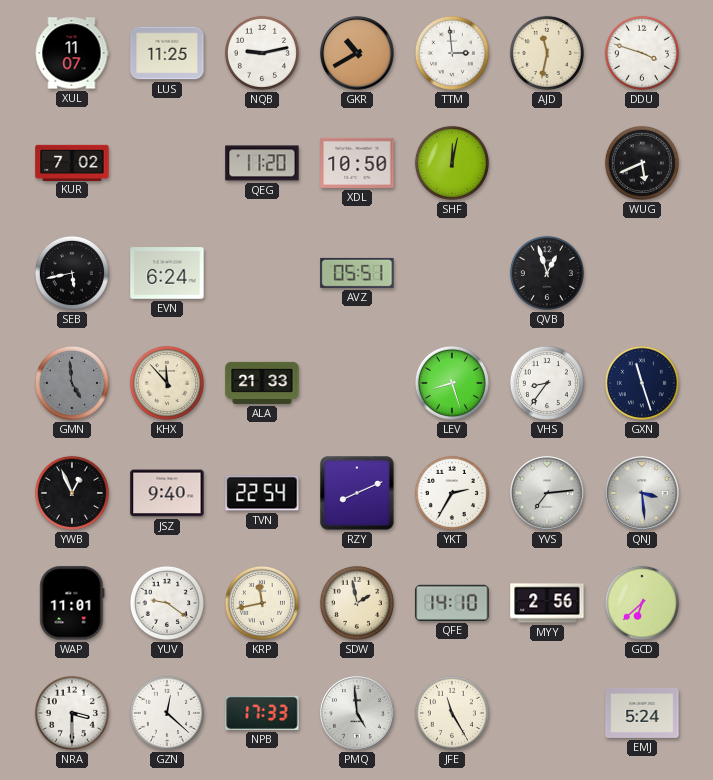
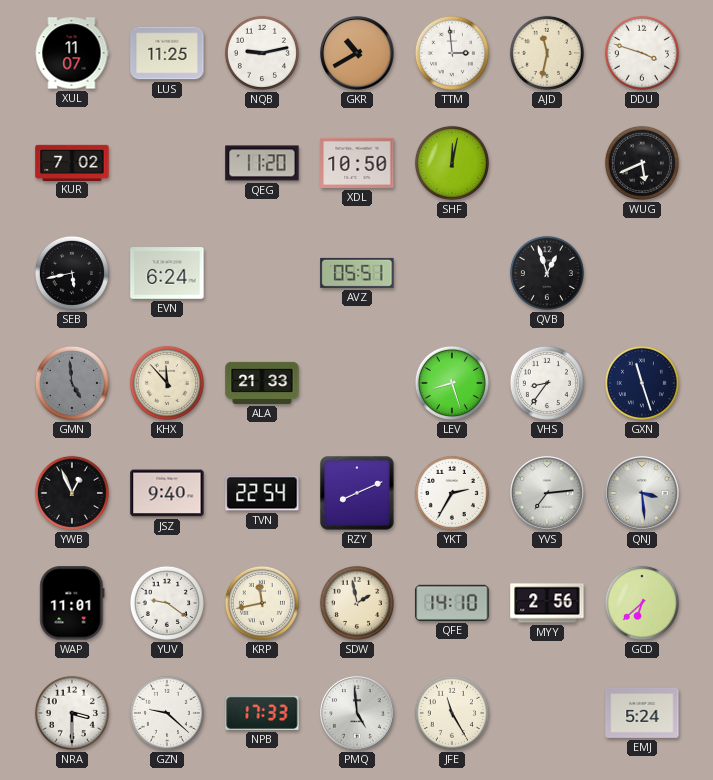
GZN: 12:22 -> 9:22 (167, 713)
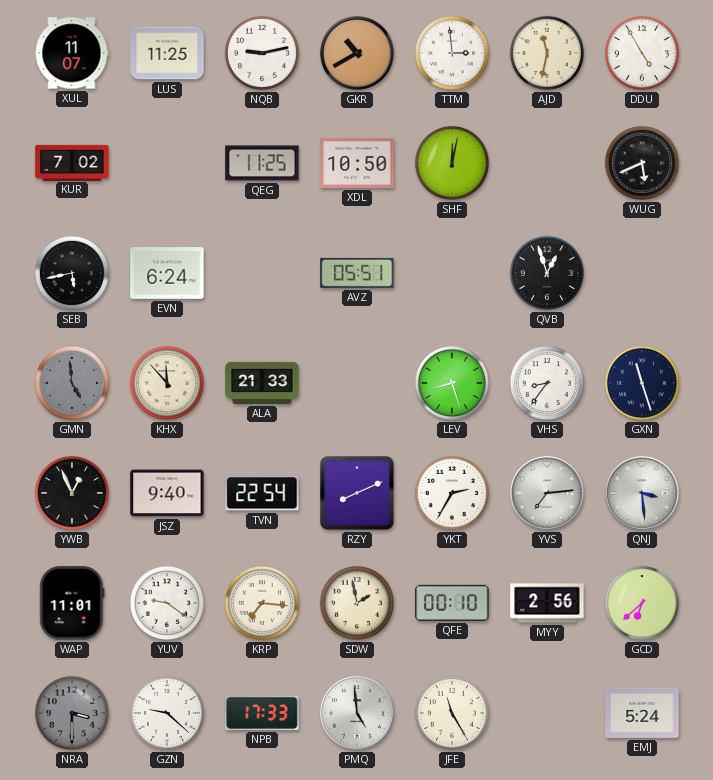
DDU: 3:48 -> 4:55 (642, 53)
QEG: 11:20 -> 11:25 (262, 163)
KRP: 11:43 -> 7:16 (262, 603)
QFE: 14:10 -> 00:10 (452, 603)
NRA dial: white -> grey (72, 713)
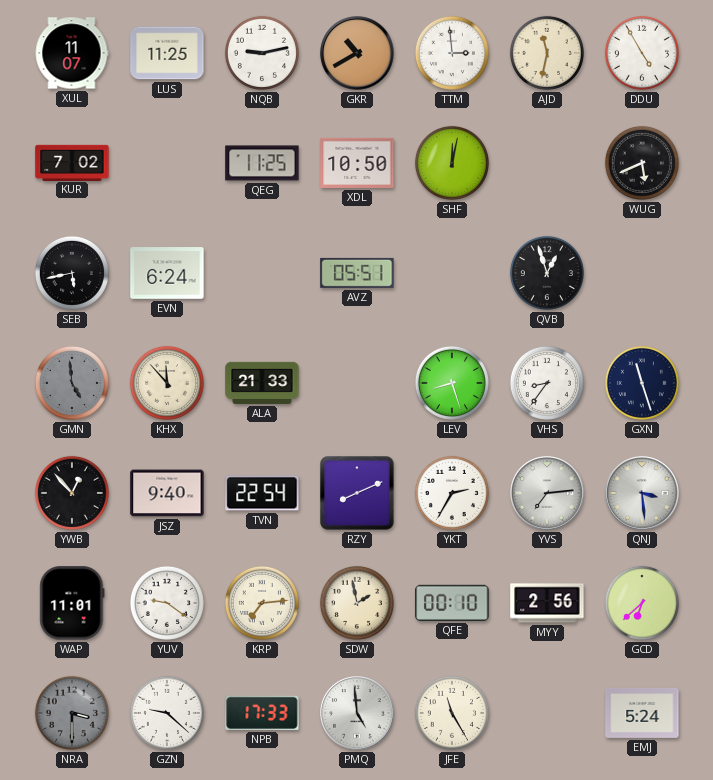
YWB: 12:56 -> 12:53 (72, 493)
KRP: 7:16 -> 7:14 (262, 603)
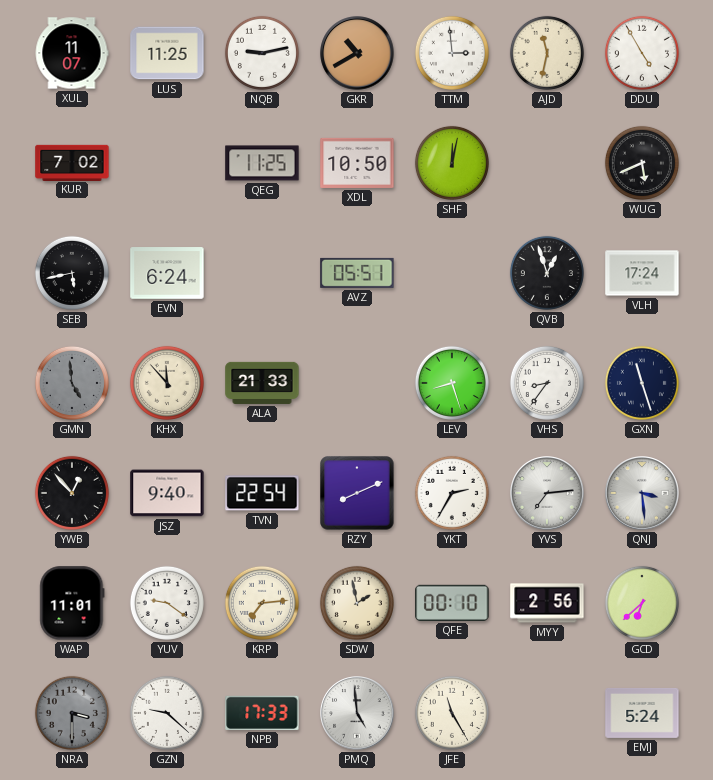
VLH: none -> 17:24 (642, 273)
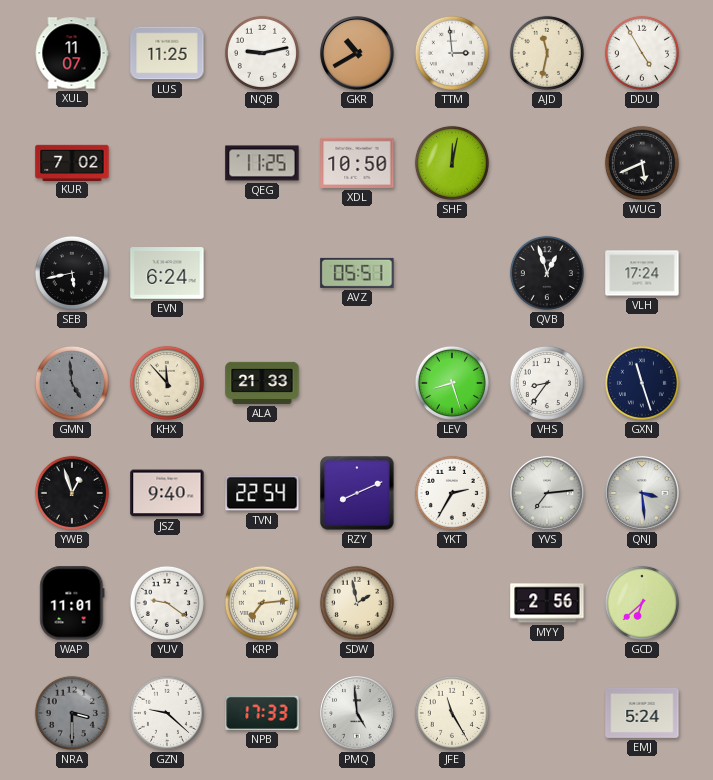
YWB: 12:53 -> 12:57 (72, 493)
QFE: 00:10 -> none (452, 603)
